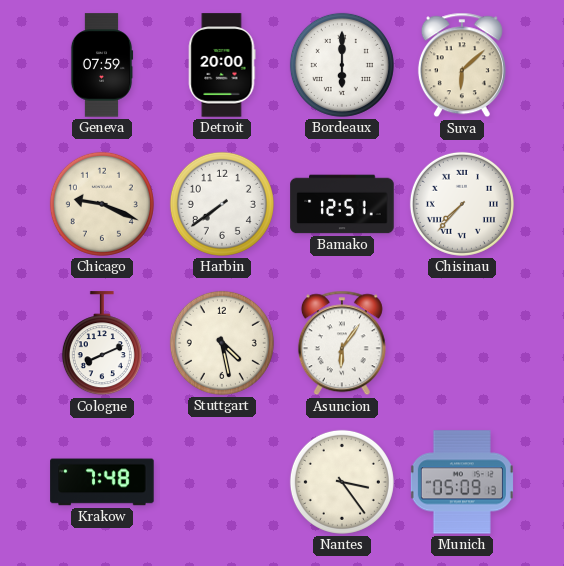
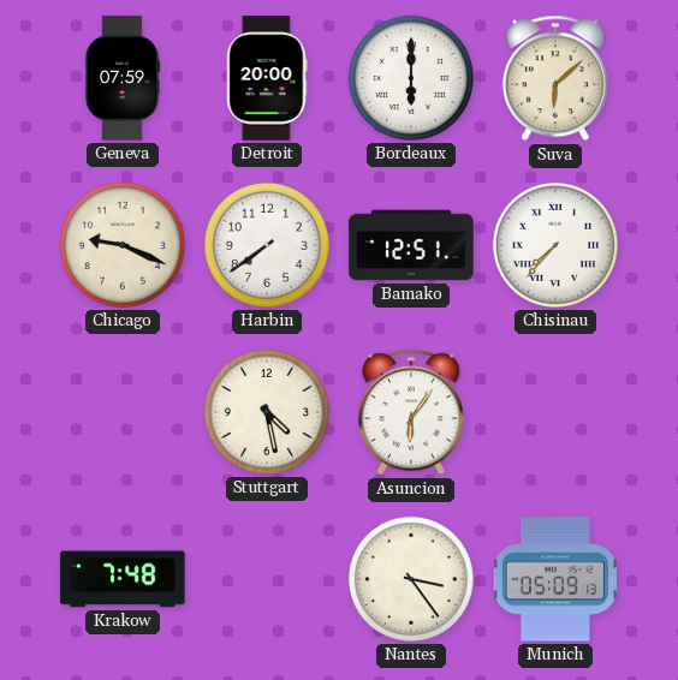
Cologne: 8:11 -> none (102, 344)
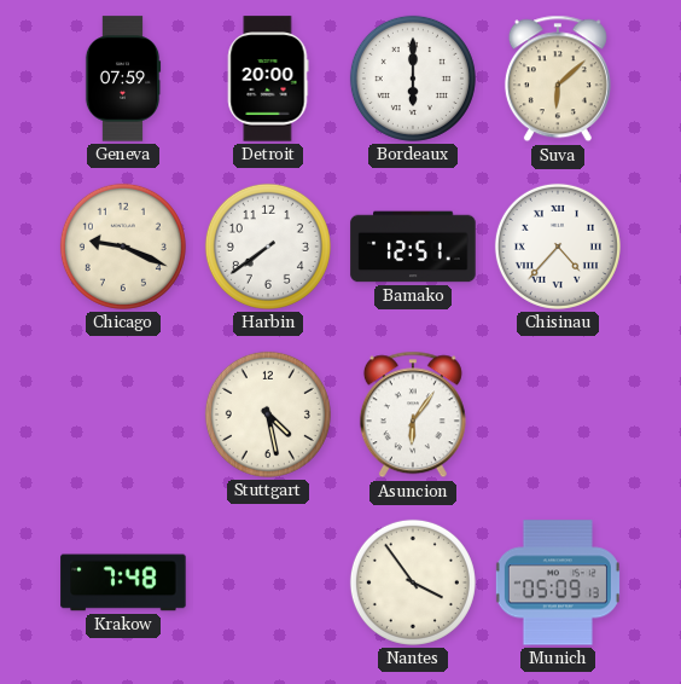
Chisinau: 7:37 -> 4:37 (558, 247)
Nantes: 3:24 -> 3:54 (413, 582)
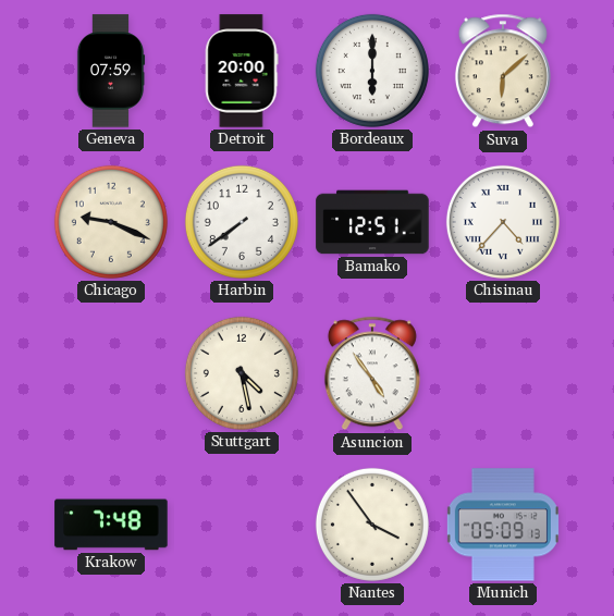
Asuncion: 6:06 -> 4:54 (372, 373)
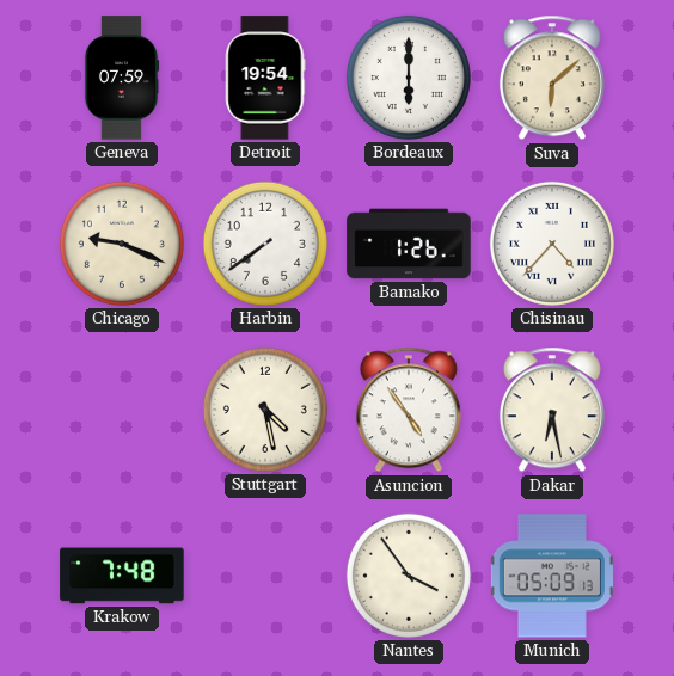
Detroit: 20:00 -> 19:54 (265, 78)
Bamako: 12:51 -> 1:26 (409, 244)
Dakar: none -> 6:28 (552, 410)
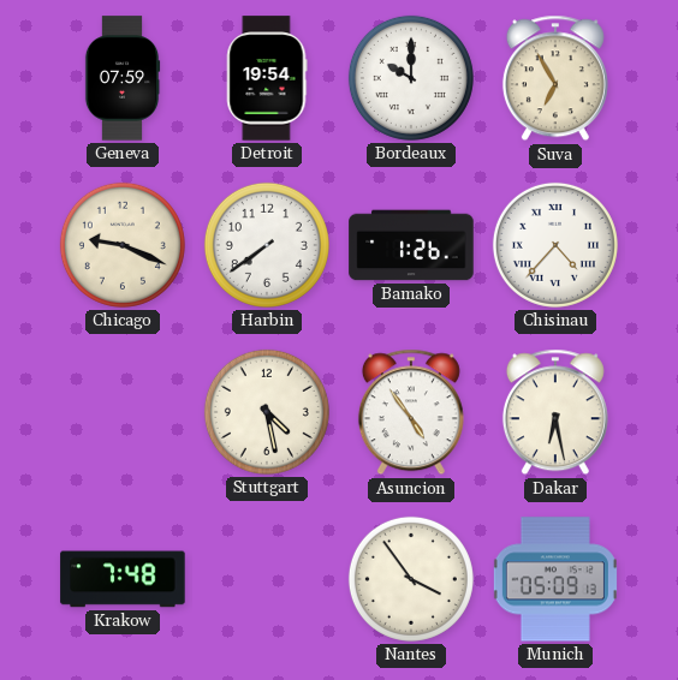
Bordeaux: 6:00 -> 10:00 (411, 78)
Suva: 6:08 -> 6:55 (555, 78)
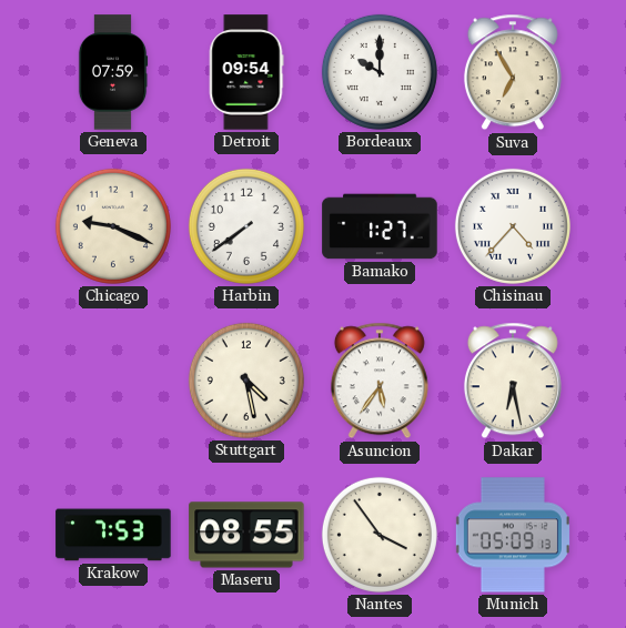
Detroit: 19:54 -> 09:54 (246, 72)
Bamako: 1:26 -> 1:27 (380, 226)
Asuncion: 4:54 -> 5:36 (380, 381)
Krakow: 7:48 -> 7:53 (113, 535)
Maseru: none -> 08:55 (246, 535)
